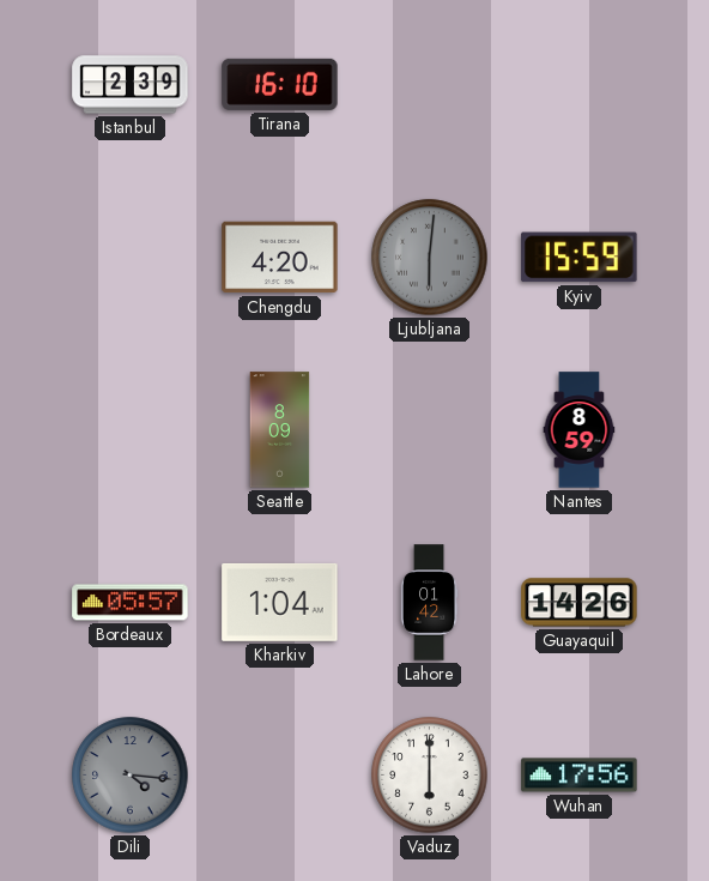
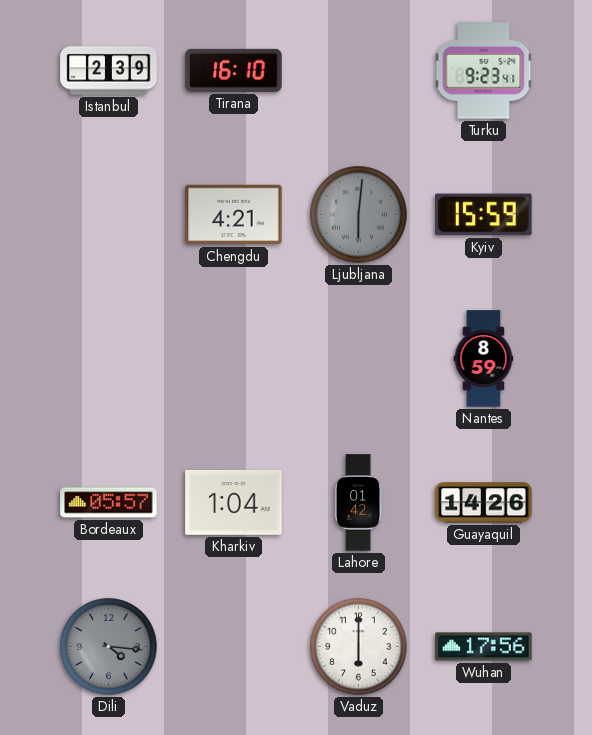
Turku: none -> 9:23 (484, 71)
Chengdu: 4:20 -> 4:21 (234, 215)
Seattle: 8:09 -> none (280, 430)
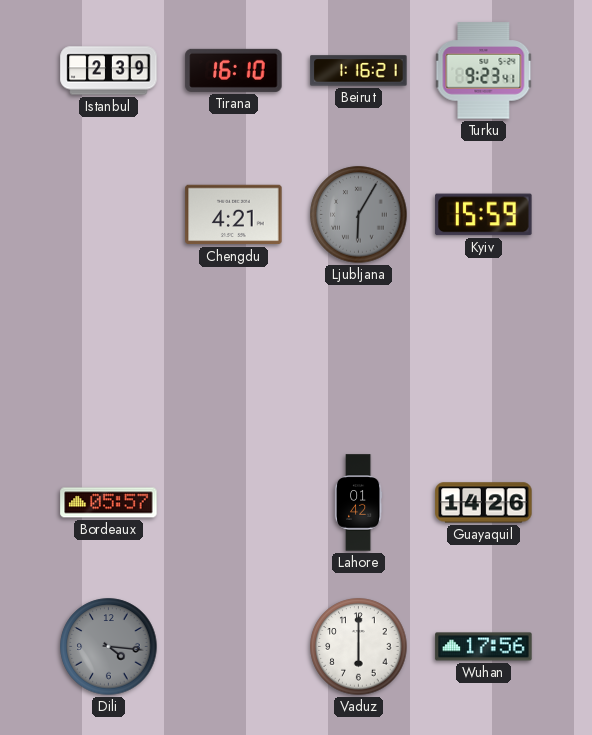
Beirut: none -> 1:16 (359, 71)
Ljubljana: 6:01 -> 6:05 (359, 215)
Nantes: 8:59 -> none (484, 359)
Kharkiv: 1:04 -> none (234, 502)
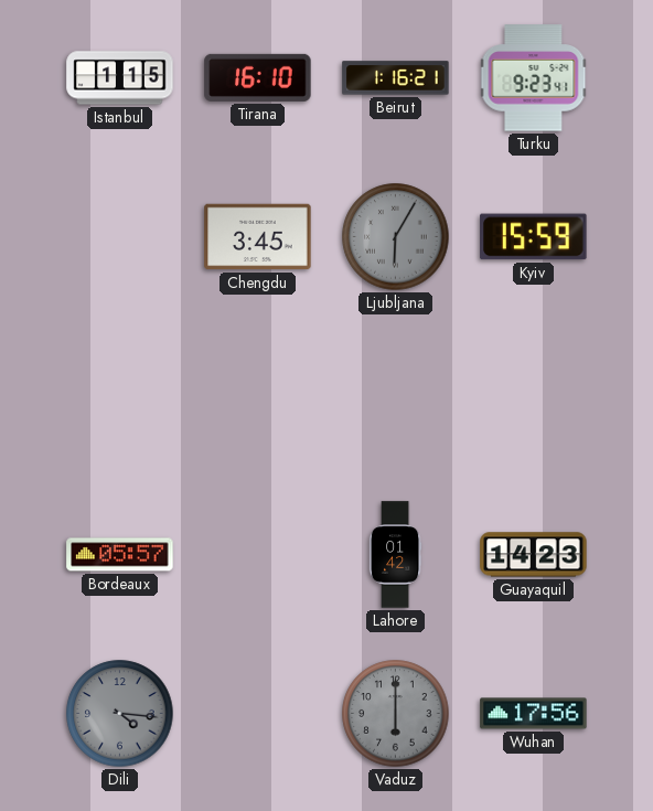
Istanbul: 2:39 -> 1:15 (120, 78)
Chengdu: 4:21 -> 3:45 (258, 237)
Guayaquil: 14:26 -> 14:23 (534, 555)
Vaduz dial: white -> grey (396, 714)
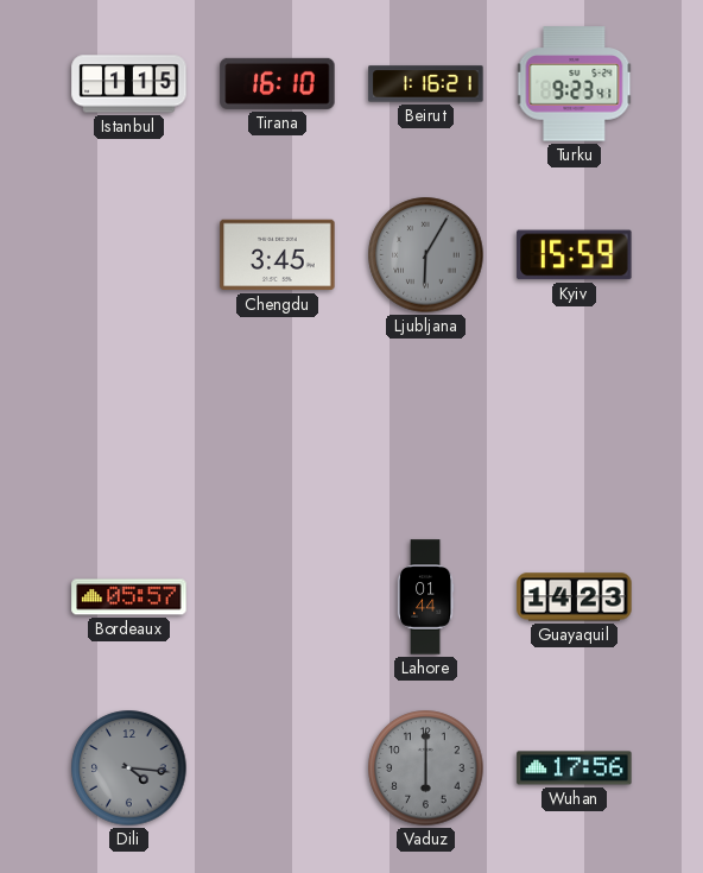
Lahore: 01:42 -> 01:44 (425, 597)
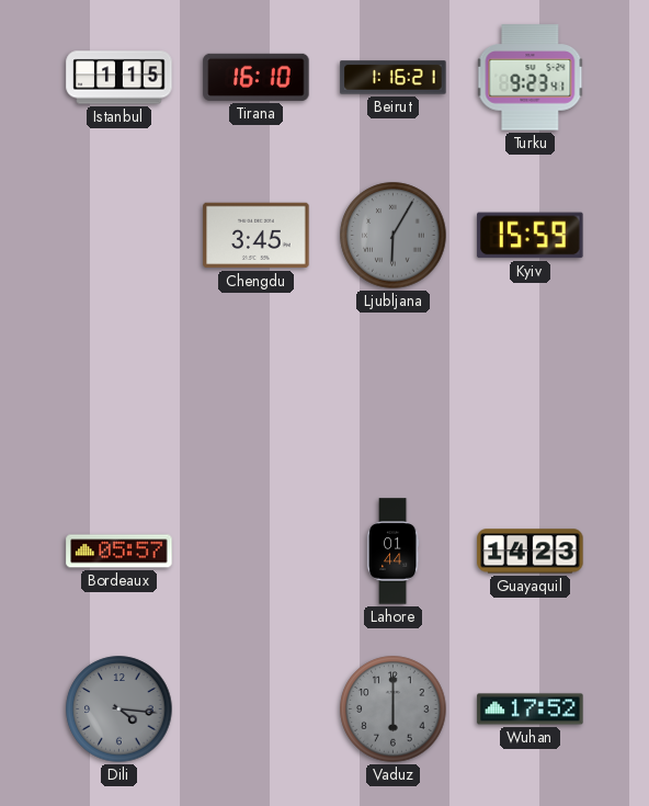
Wuhan: 17:56 -> 17:52 (531, 709)
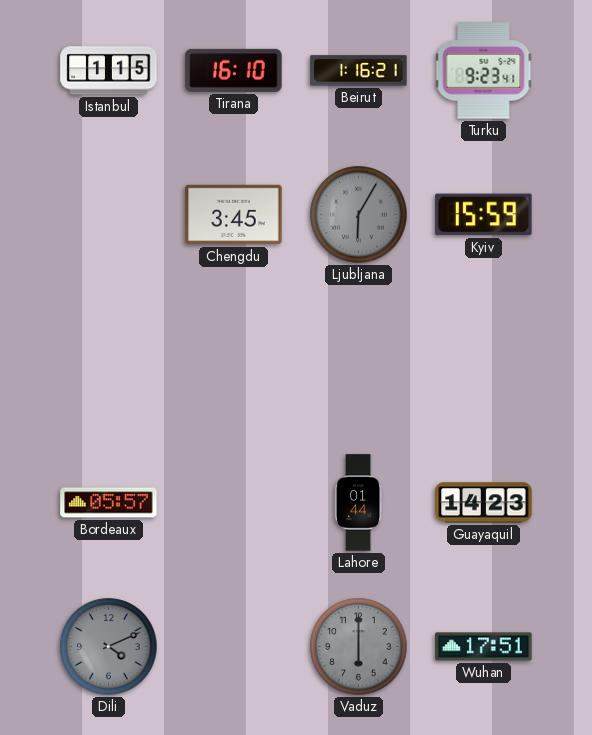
Dili: 4:16 -> 4:11 (109, 647)
Wuhan: 17:52 -> 17:51 (484, 647)
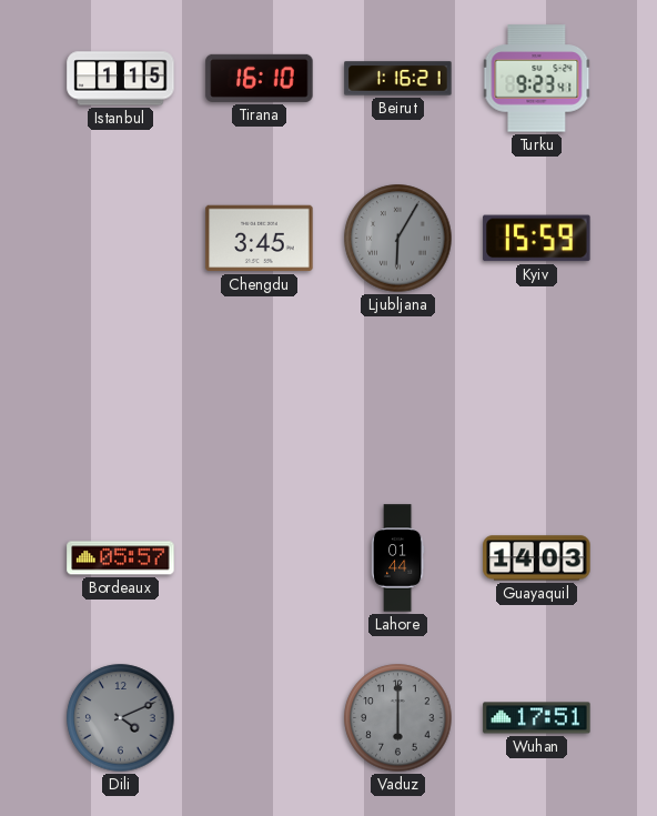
Guayaquil: 14:23 -> 14:03 (537, 558)
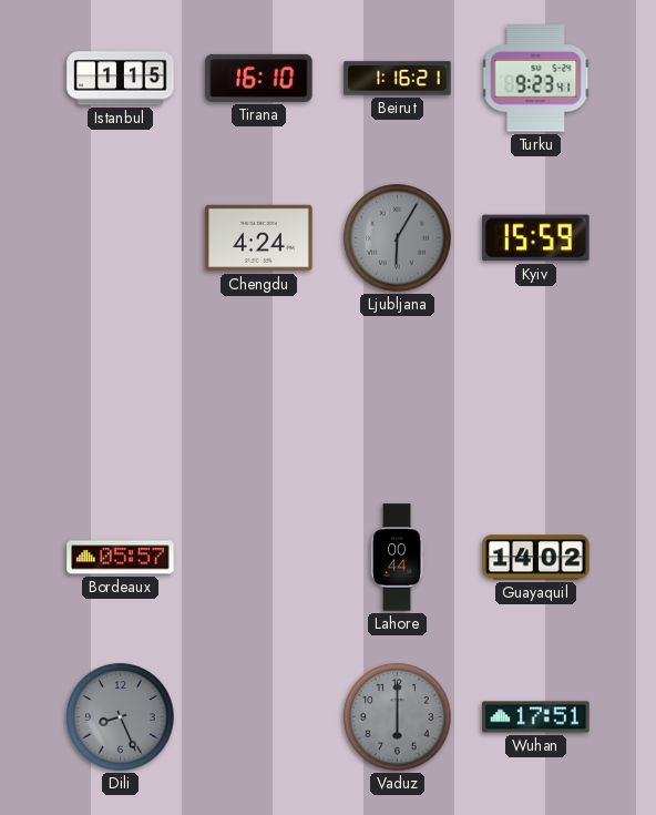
Chengdu: 3:45 -> 4:24 (259, 238)
Lahore: 01:44 -> 00:44 (397, 558)
Guayaquil: 14:03 -> 14:02 (536, 558)
Dili: 4:11 -> 8:26 (121, 717)
